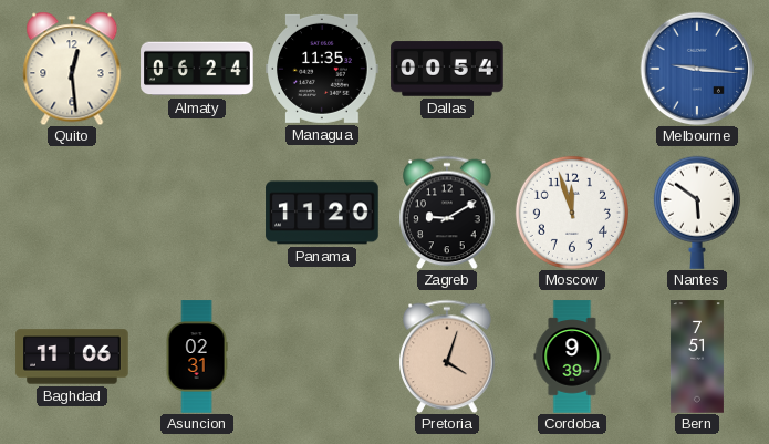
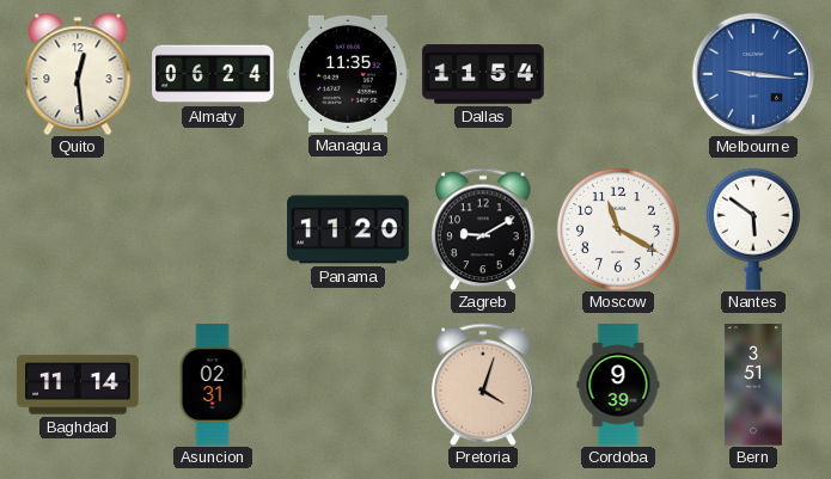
Dallas: 00:54 -> 11:54 (483, 74)
Moscow: 11:57 -> 11:20 (618, 229)
Baghdad: 11:06 -> 11:14 (78, 385)
Bern: 7:51 -> 3:51 (753, 385)
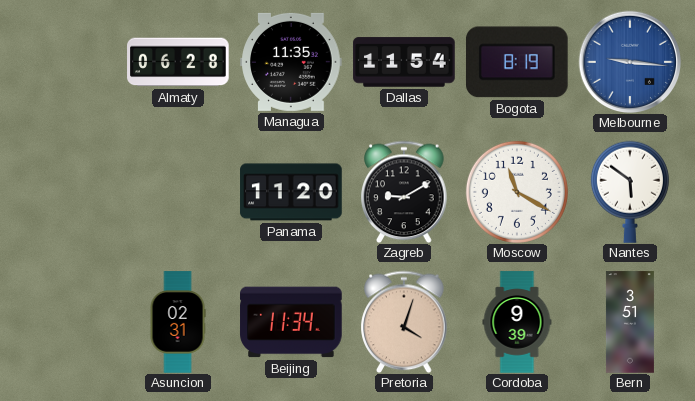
Quito: 12:29 -> none (78, 74)
Almaty: 06:24 -> 06:28 (178, 62)
Bogota: none -> 8:19 (517, 62)
Baghdad: 11:14 -> none (78, 385)
Beijing: none -> 11:34 (291, 322)
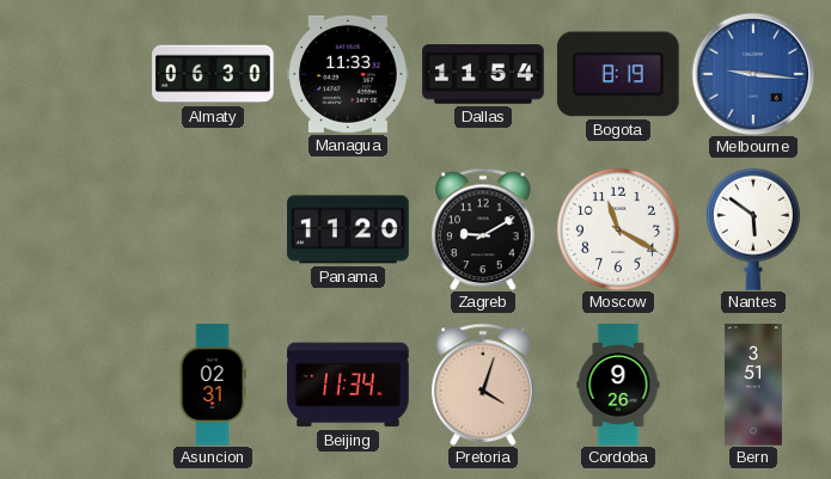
Almaty: 06:28 -> 06:30 (213, 74)
Managua: 11:35 -> 11:33 (348, 74)
Cordoba: 9:39 -> 9:26 (618, 385)
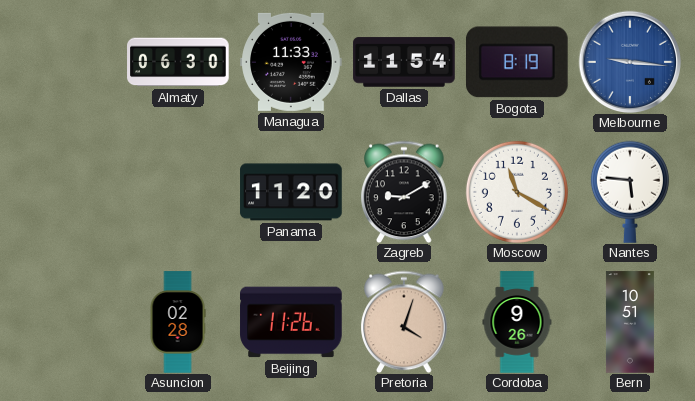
Nantes: 5:51 -> 5:46 (630, 192)
Asuncion: 02:31 -> 02:28 (178, 322)
Beijing: 11:34 -> 11:26 (291, 322)
Bern: 3:51 -> 10:51 (630, 322)
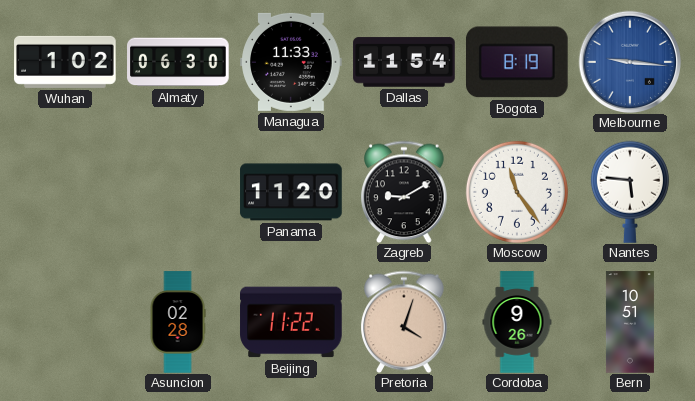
Wuhan: none -> 1:02 (65, 62)
Moscow: 11:20 -> 11:24 (517, 192)
Beijing: 11:26 -> 11:22 (291, 322)
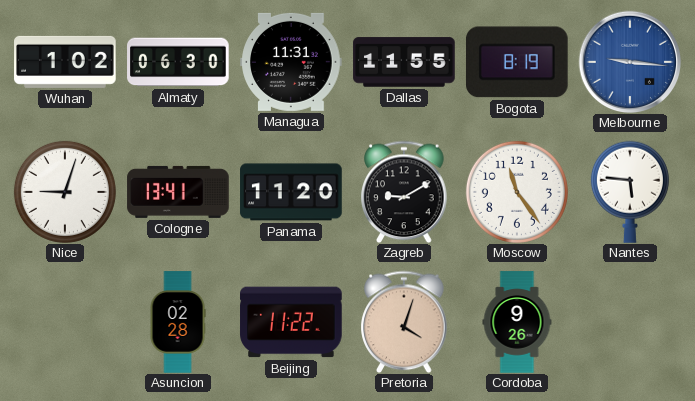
Managua: 11:33 -> 11:31 (291, 62)
Dallas: 11:54 -> 11:55 (404, 62)
Nice: none -> 9:03 (65, 192)
Cologne: none -> 13:41 (178, 192)
Bern: 10:51 -> none (630, 322)
